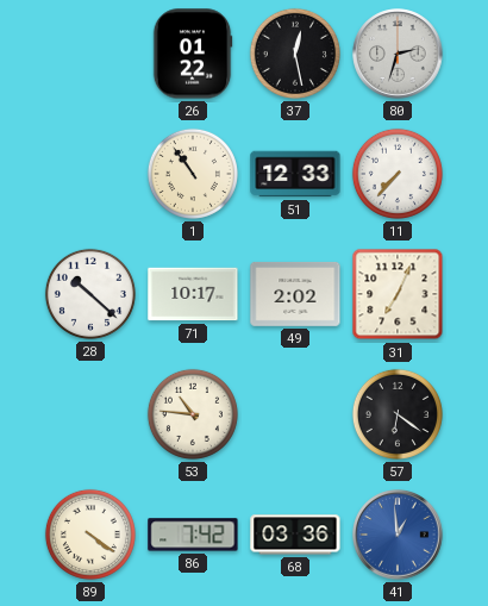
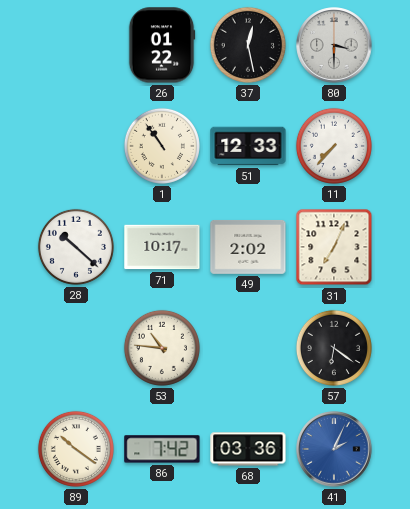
80: 2:33 -> 3:30 (334, 45)
89: 4:21 -> 10:21 (76, 449)
41: 12:59 -> 2:04 (334, 449)
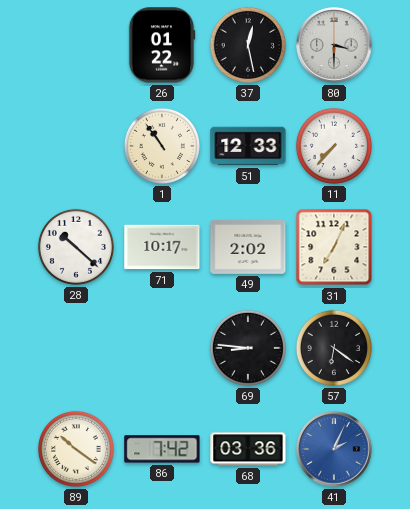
53: 10:46 -> none (162, 348)
69: none -> 8:46 (248, 348)
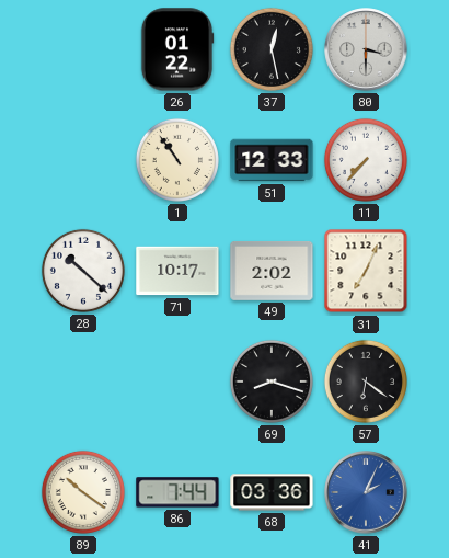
69: 8:46 -> 8:18 (272, 382)
86: 7:42 -> 7:44 (177, 492)
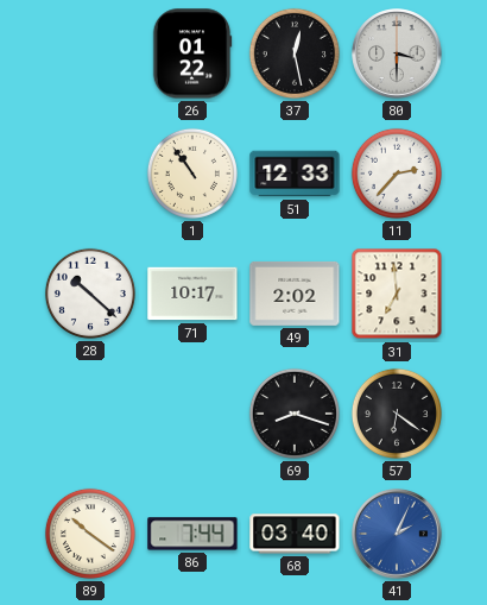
11: 7:37 -> 2:37 (397, 174)
31: 7:04 -> 6:59 (397, 294)
68: 03:36 -> 03:40 (295, 534)
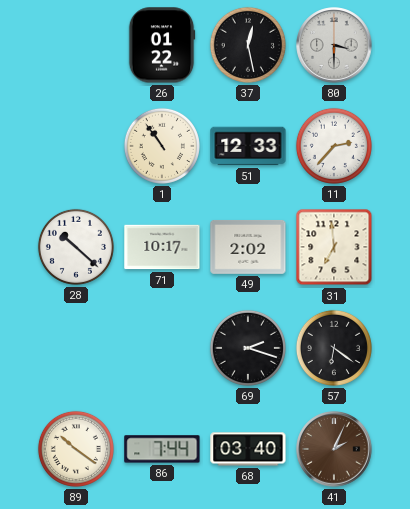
69: 8:18 -> 2:18 (248, 348)
41 dial: blue -> brown (334, 449)
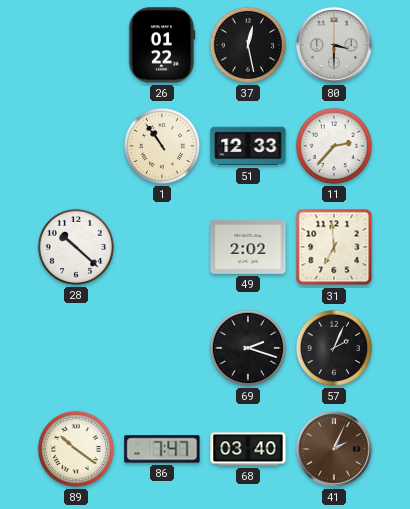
71: 10:17 -> none (162, 247)
57: 6:21 -> 2:04 (334, 348)
86: 7:44 -> 7:47 (162, 449)
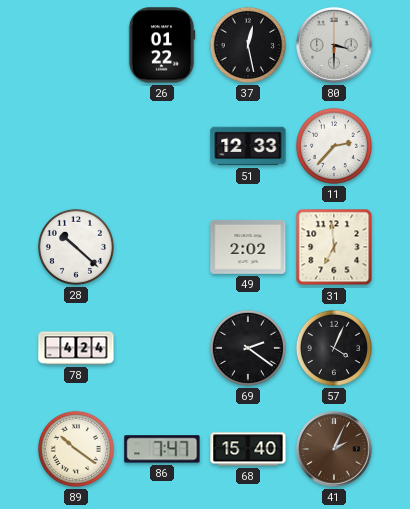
1: 10:54 -> none (162, 146)
78: none -> 4:24 (76, 348)
69: 2:18 -> 2:21 (248, 348)
57: 2:04 -> 4:04 (334, 348)
68: 03:40 -> 15:40 (248, 449)
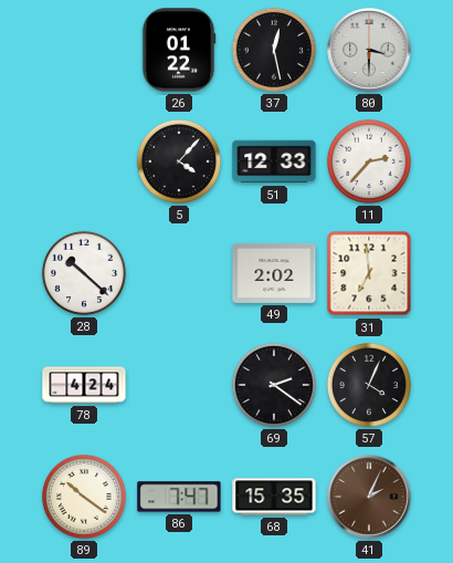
5: none -> 4:07 (179, 161)
68: 15:40 -> 15:35 (274, 497)
